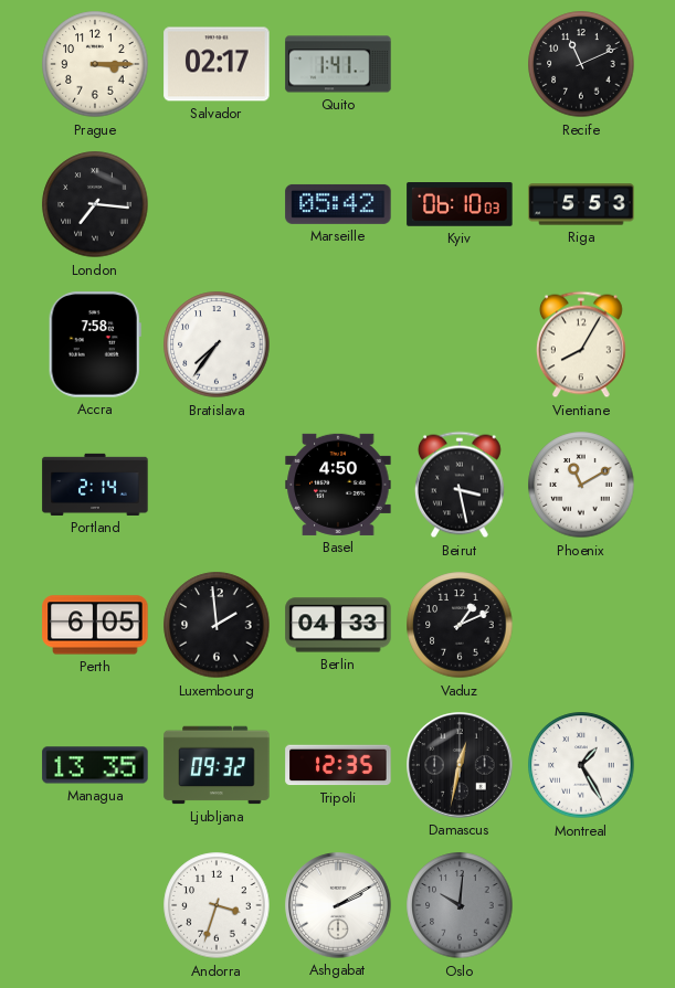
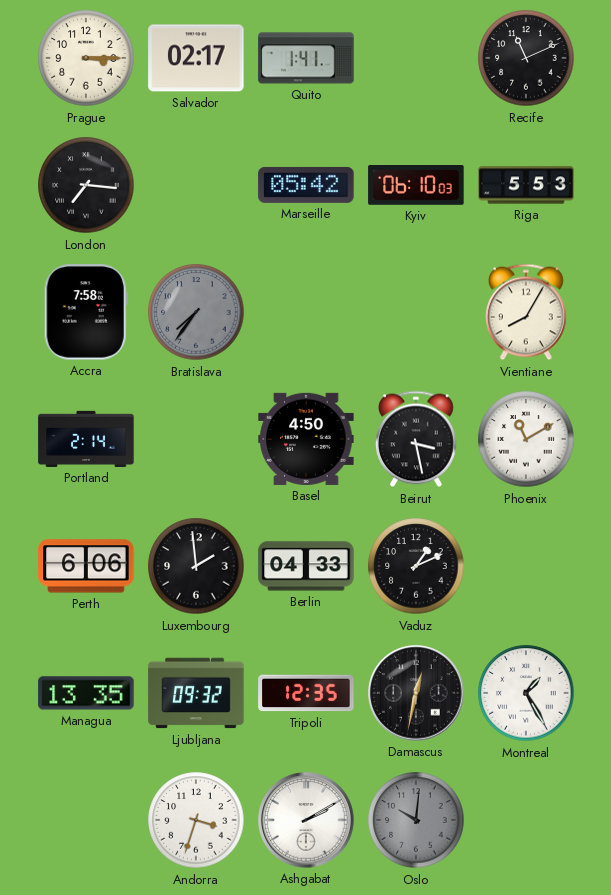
Bratislava dial: white -> grey (196, 312)
Perth: 6:05 -> 6:06 (86, 566)
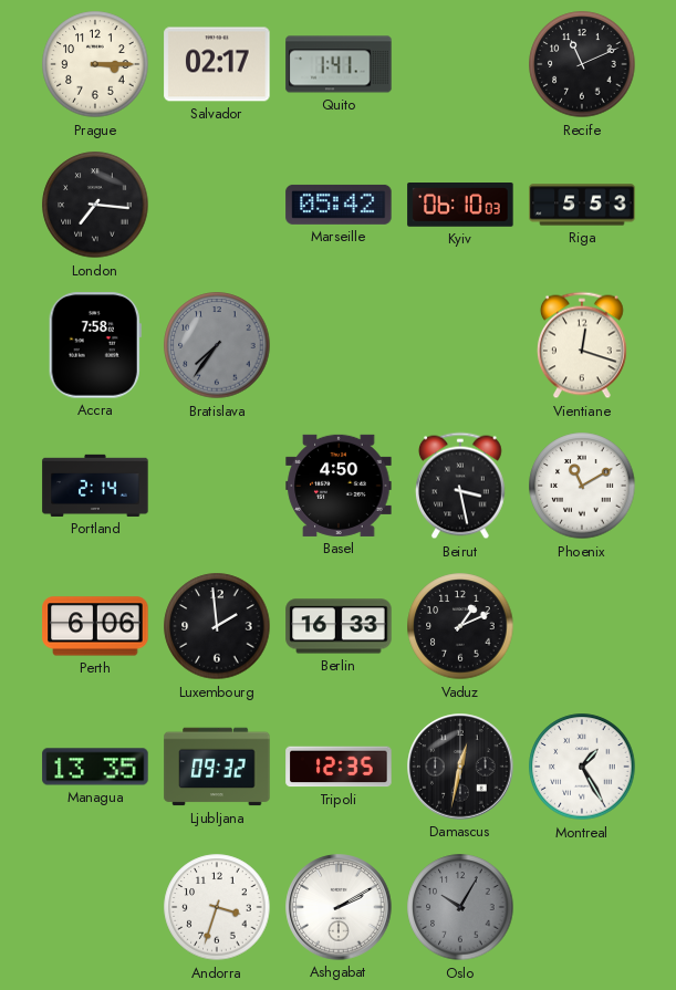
Vientiane: 8:05 -> 12:18 (582, 345)
Berlin: 04:33 -> 16:33 (339, 626)
Oslo: 10:01 -> 10:05 (460, 907)
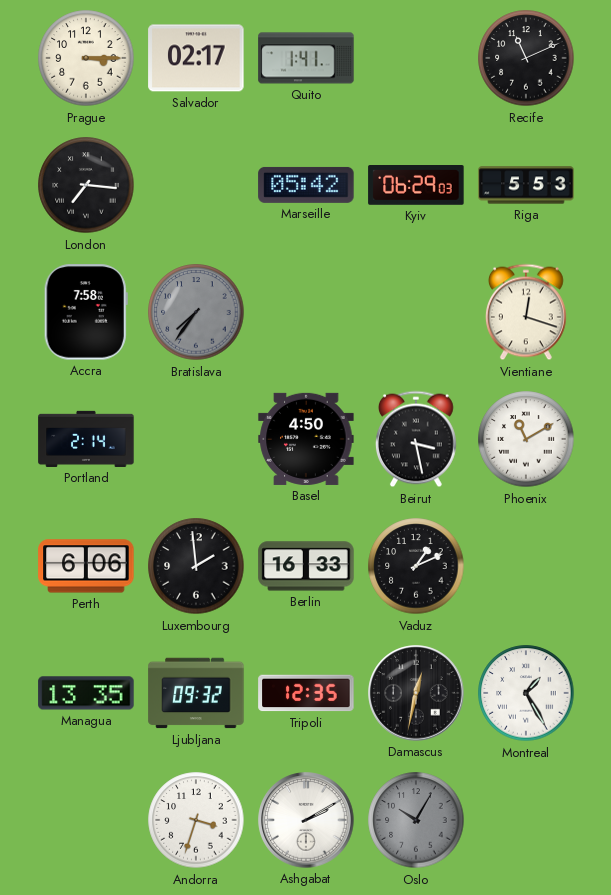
Kyiv: 06:10 -> 06:29 (416, 186)
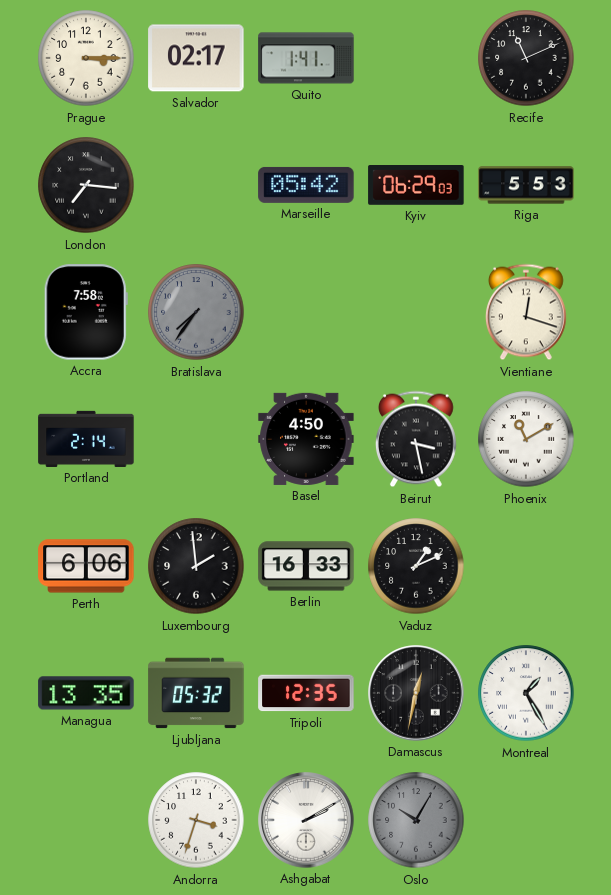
Ljubljana: 09:32 -> 05:32 (196, 693)
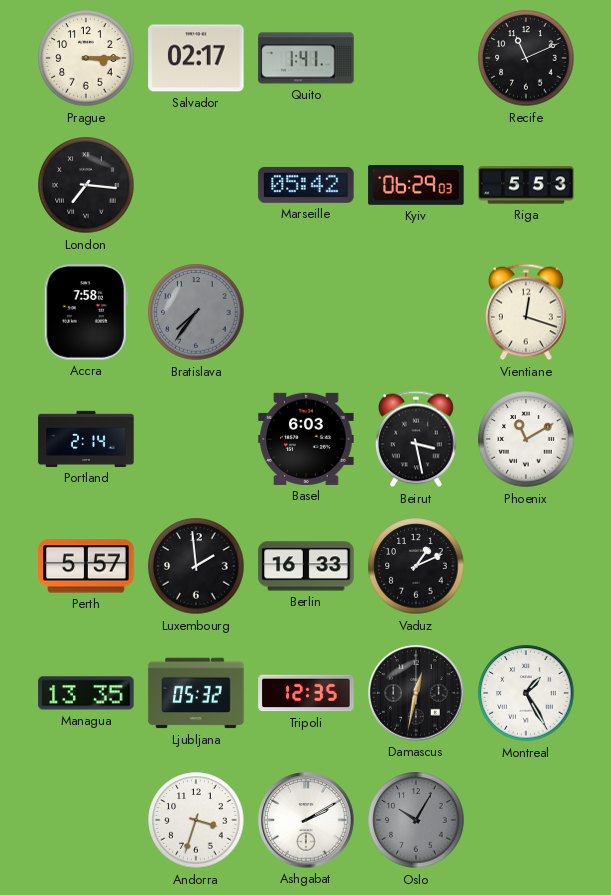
Basel: 4:50 -> 6:03 (306, 439)
Perth: 6:06 -> 5:57 (86, 566)
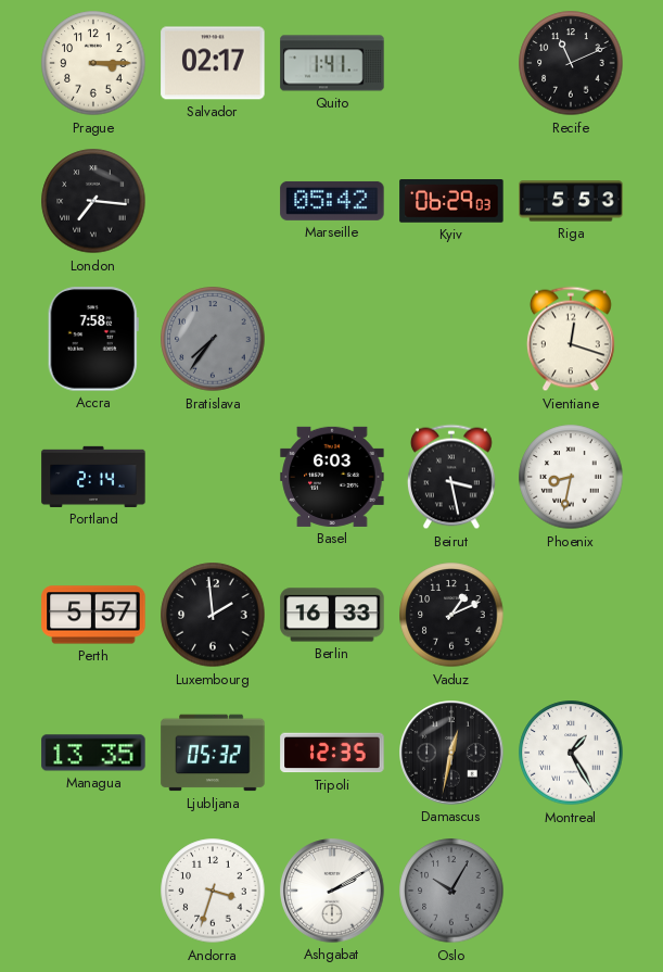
Phoenix: 11:10 -> 8:32 (571, 477)
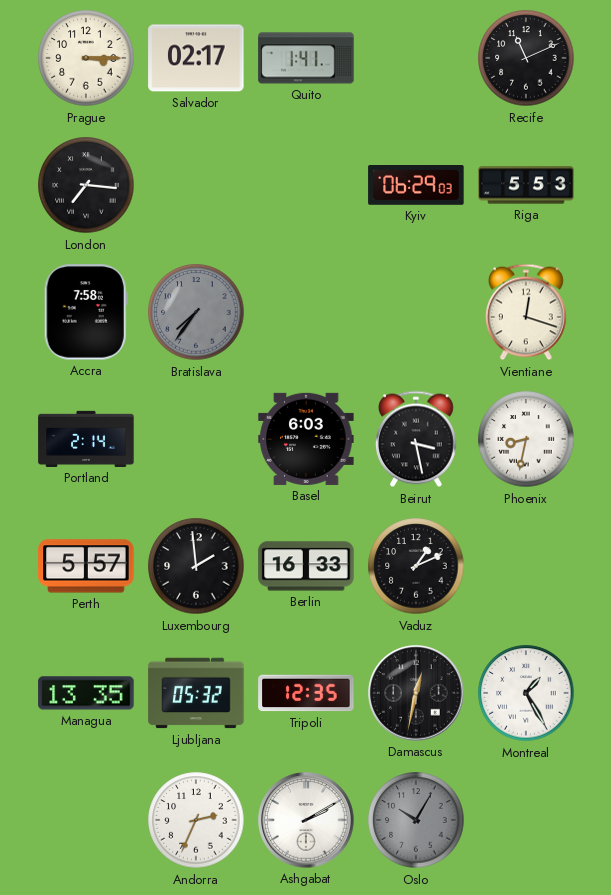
Marseille: 05:42 -> none (332, 201)
Andorra: 3:33 -> 2:34 (196, 820)
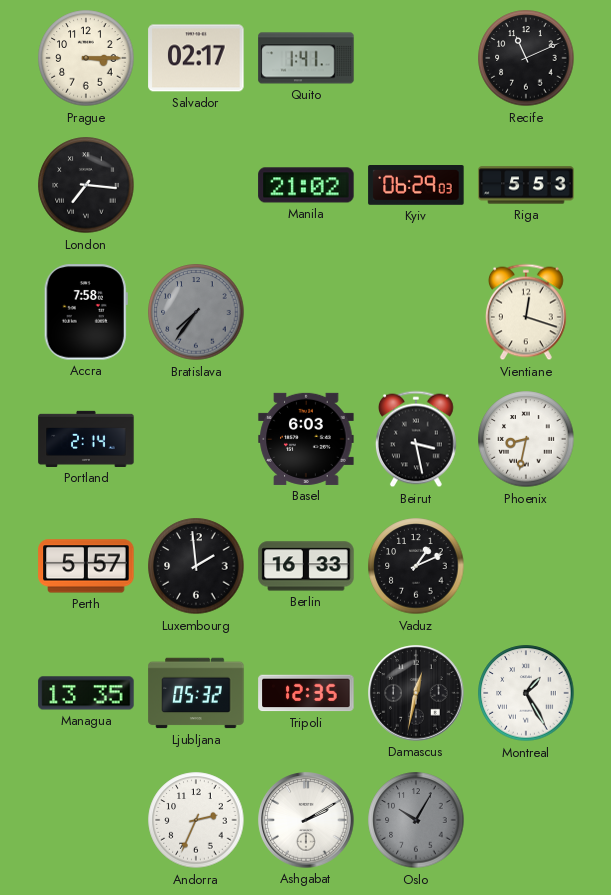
Manila: none -> 21:02 (306, 185)
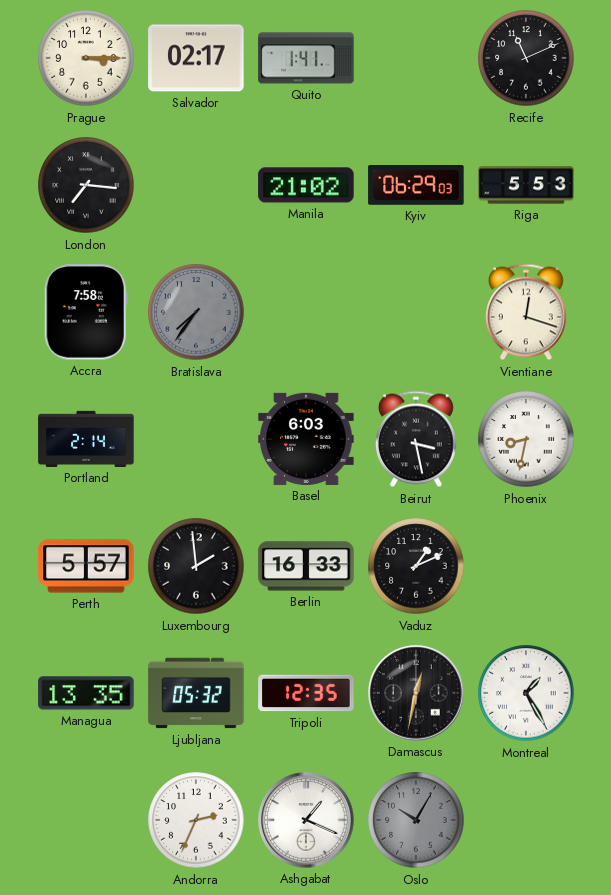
Ashgabat: 2:10 -> 1:19 (306, 820)
